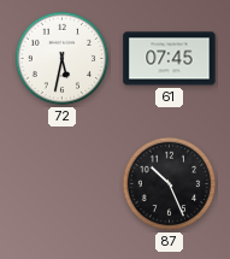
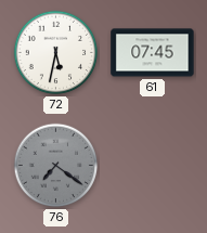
76: none -> 7:21 (56, 166)
87: 10:26 -> none (170, 184)
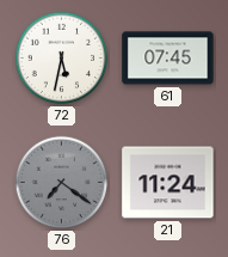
21: none -> 11:24 (168, 183)
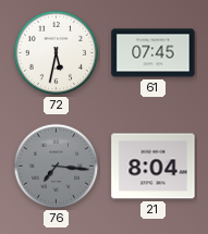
76: 7:21 -> 7:16 (57, 167)
21: 11:24 -> 8:04 (154, 167)
